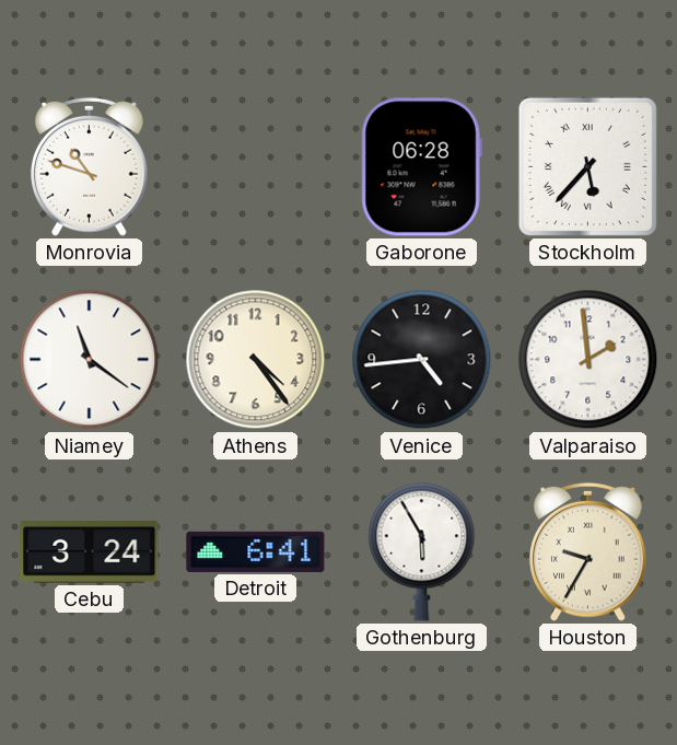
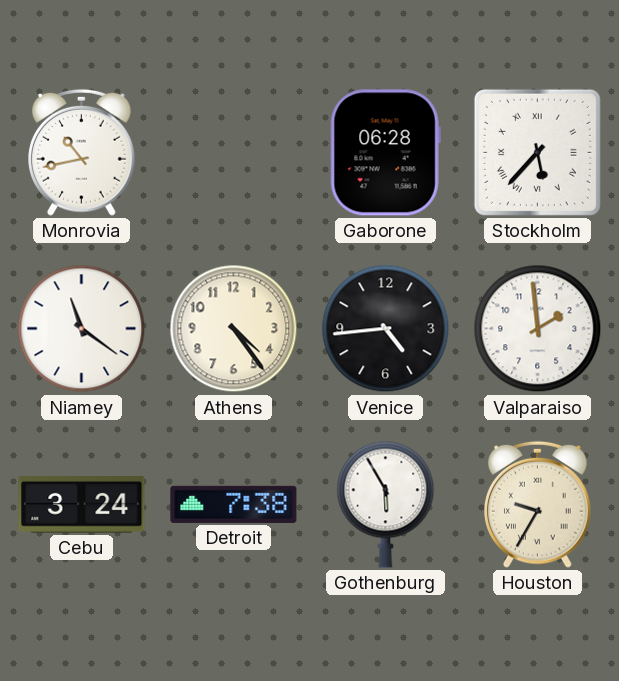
Monrovia: 10:48 -> 10:43 (82, 152)
Detroit: 6:41 -> 7:38 (234, 504)
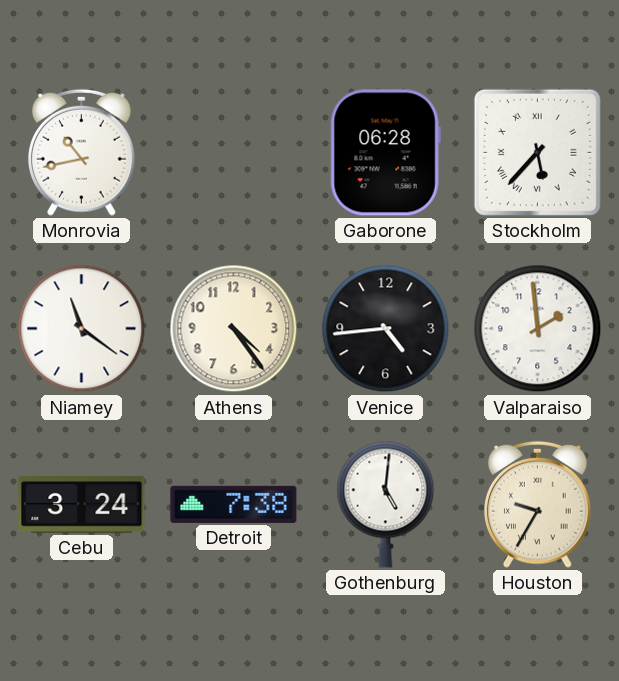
Gothenburg: 5:55 -> 5:01 (386, 504)
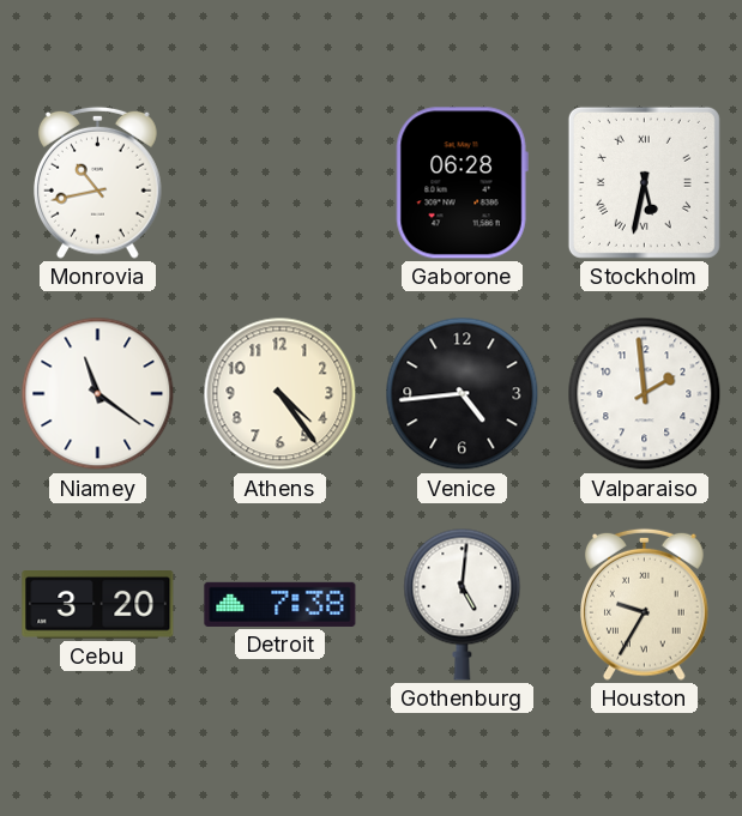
Stockholm: 5:37 -> 5:32 (644, 182)
Cebu: 3:24 -> 3:20 (98, 605)
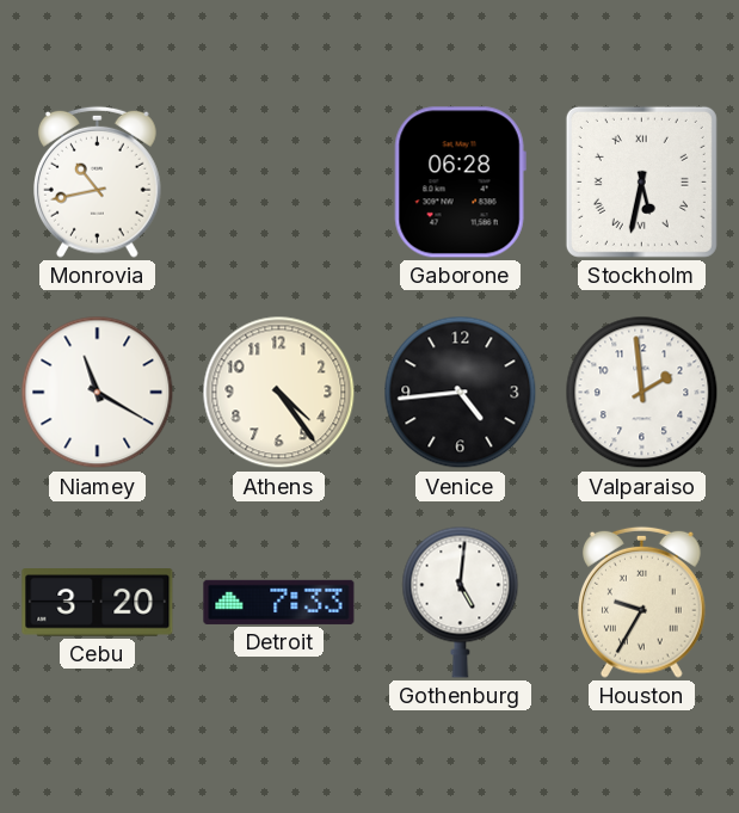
Niamey: 11:21 -> 11:20 (98, 393)
Detroit: 7:38 -> 7:33 (279, 602)
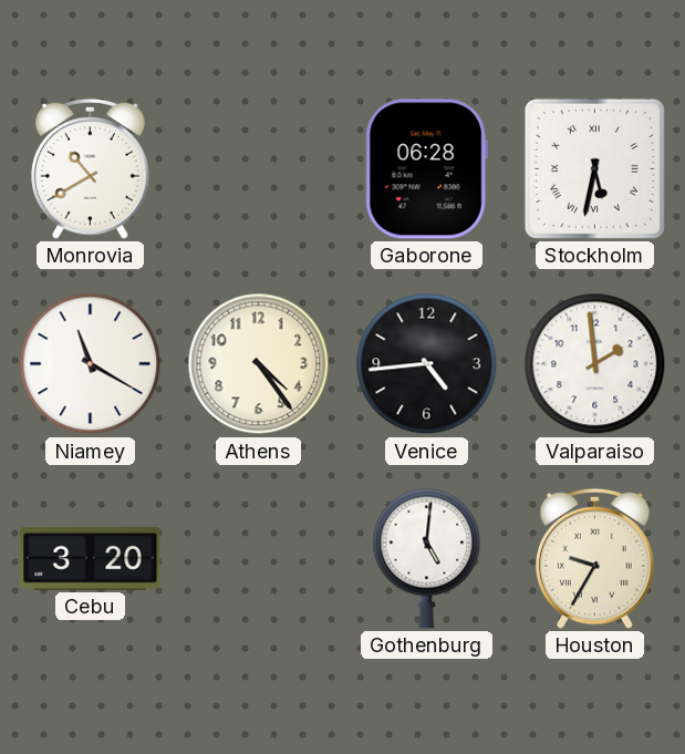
Monrovia: 10:43 -> 10:40 (91, 168)
Detroit: 7:33 -> none (279, 602)
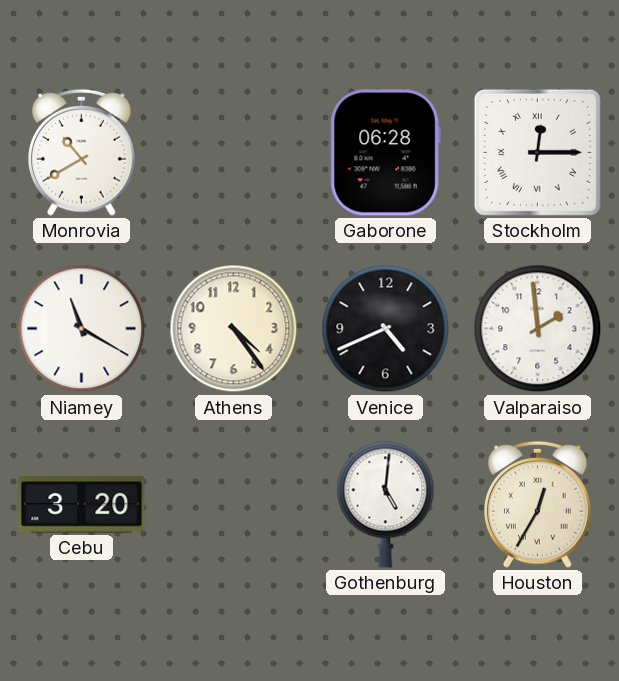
Stockholm: 5:32 -> 12:15 (537, 152)
Venice: 4:44 -> 4:41 (386, 329)
Houston: 9:35 -> 12:35 (538, 504)
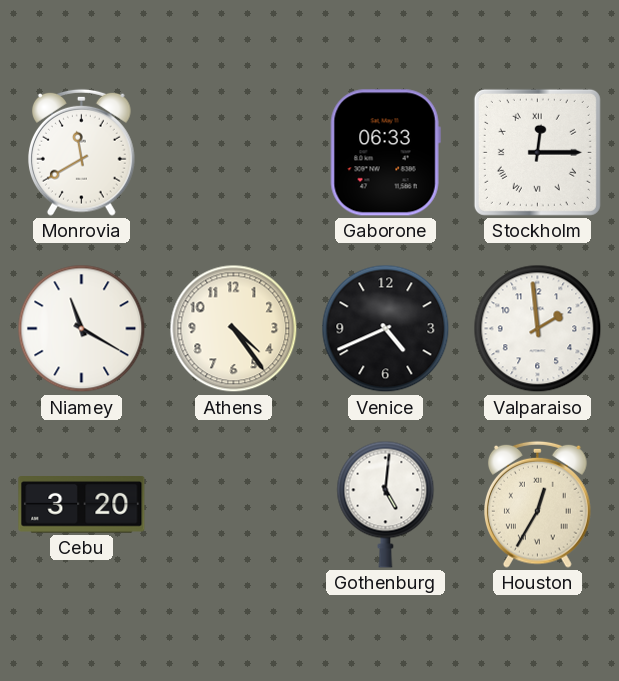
Monrovia: 10:40 -> 11:40 (82, 152)
Gaborone: 06:28 -> 06:33 (385, 153)
